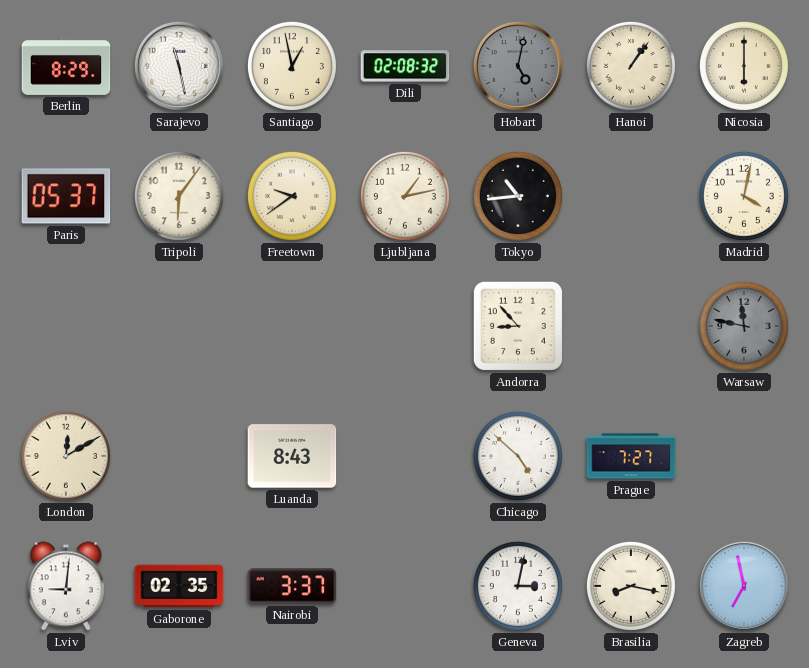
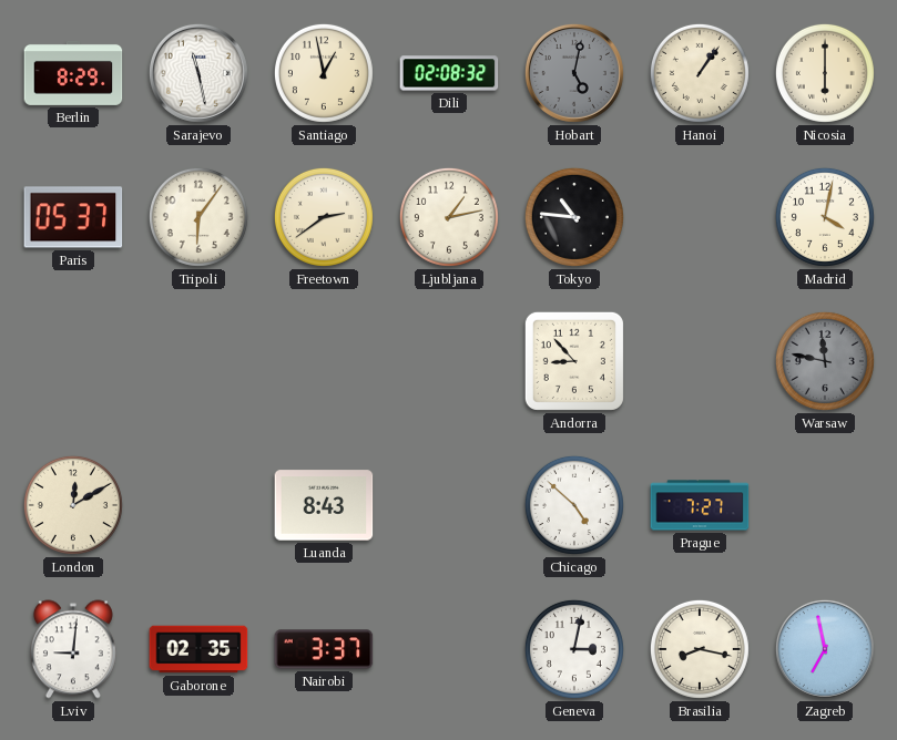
Freetown: 9:39 -> 2:39 (324, 217)
Tokyo: 10:44 -> 10:46 (574, 217)
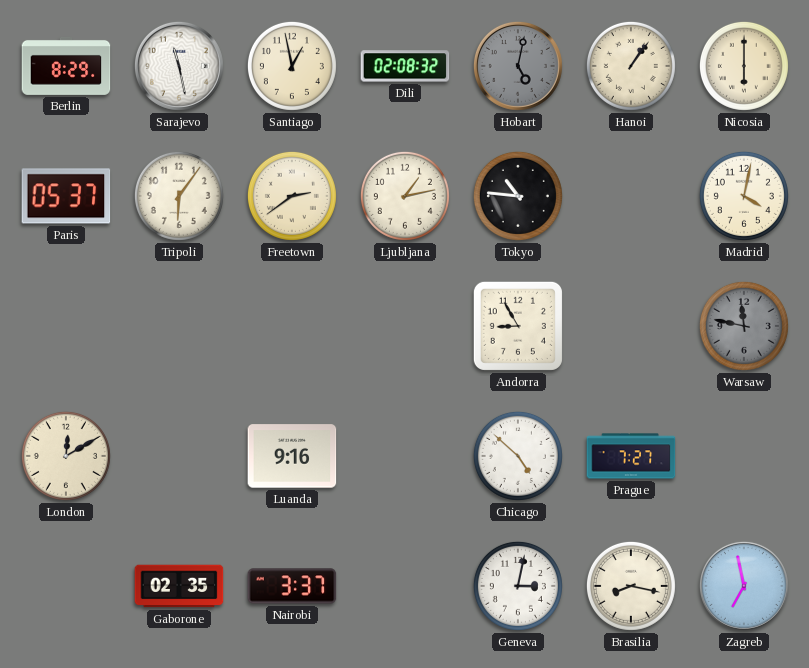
Andorra: 8:53 -> 8:55 (518, 326)
Luanda: 8:43 -> 9:16 (292, 456)
Lviv: 9:01 -> none (73, 649)
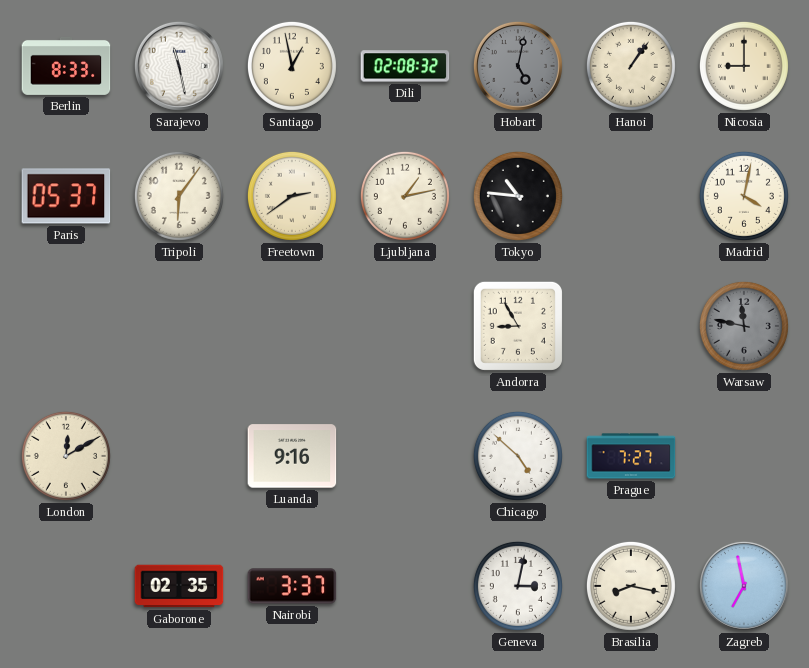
Berlin: 8:29 -> 8:33 (66, 67)
Nicosia: 6:00 -> 9:00 (744, 66)
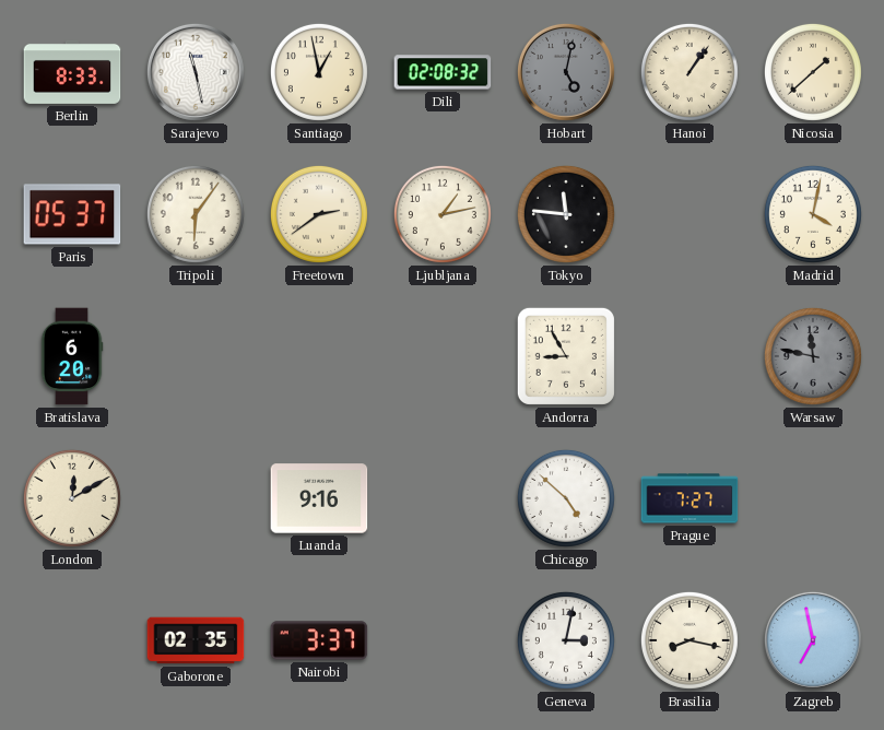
Nicosia: 9:00 -> 1:38 (813, 72)
Tokyo: 10:46 -> 11:46 (566, 214)
Bratislava: none -> 6:20 (72, 356)
